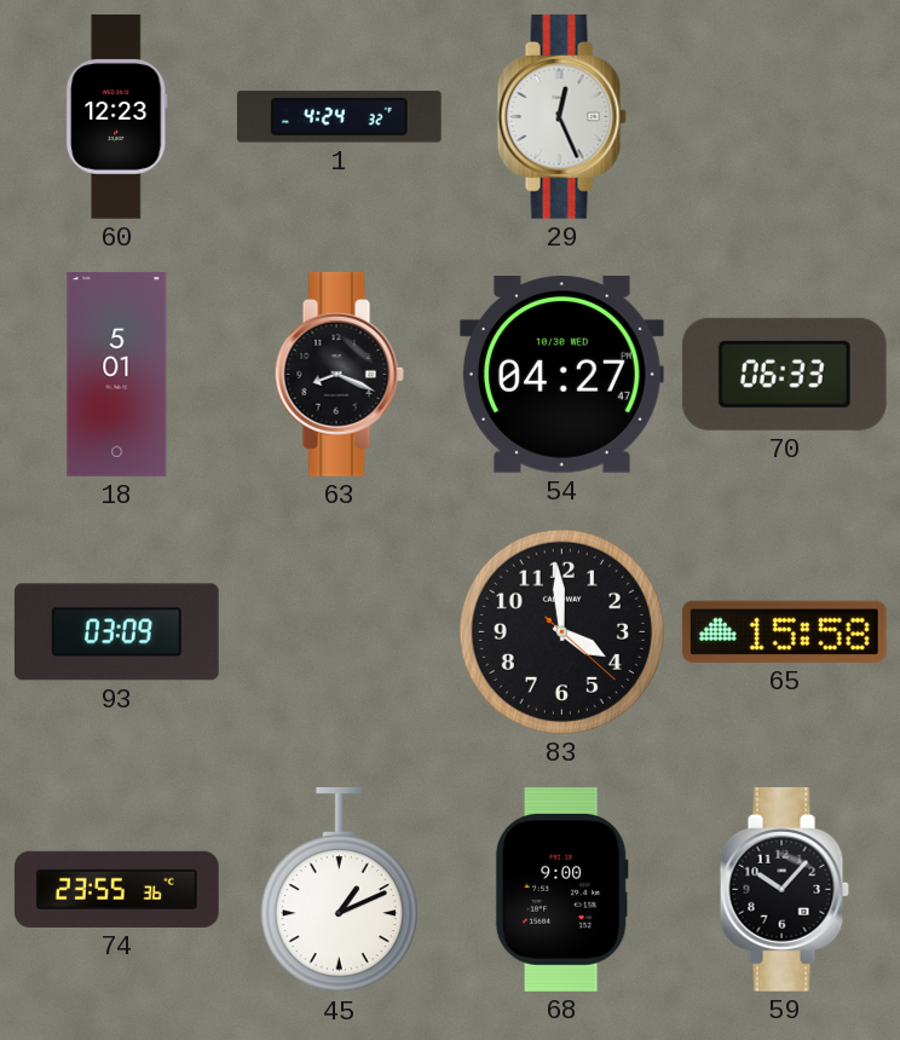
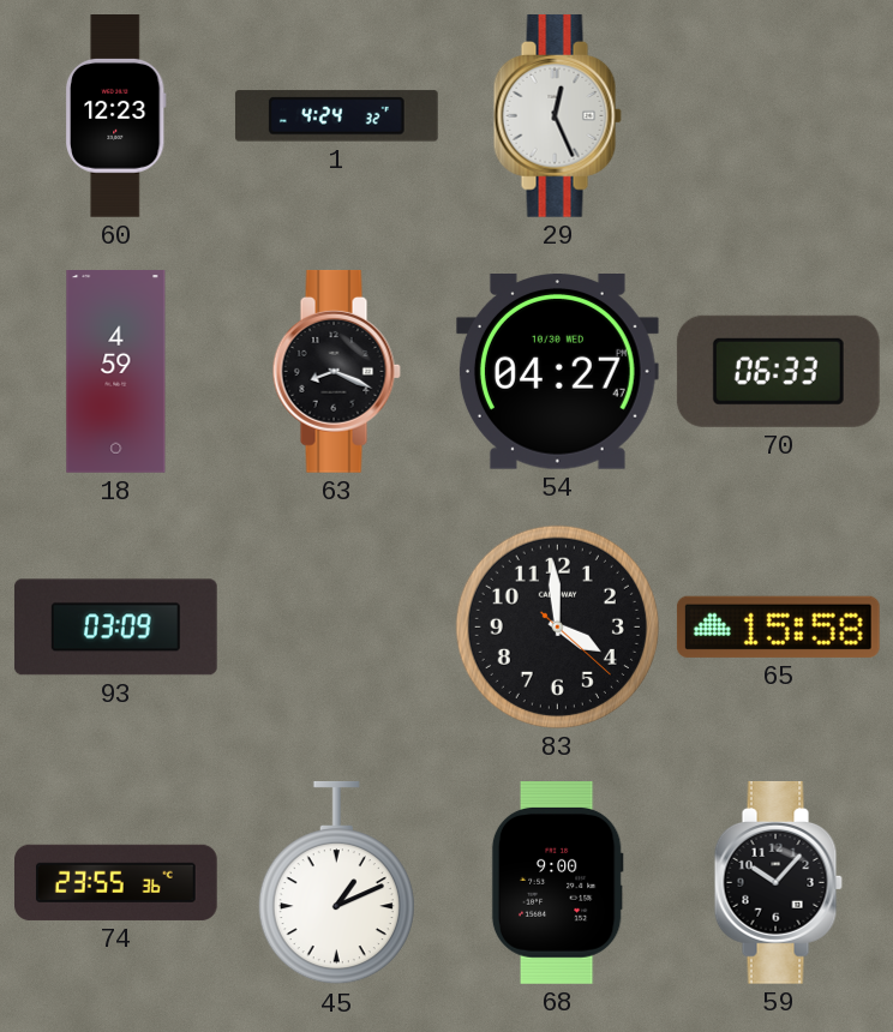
18: 5:01 -> 4:59 (116, 372)
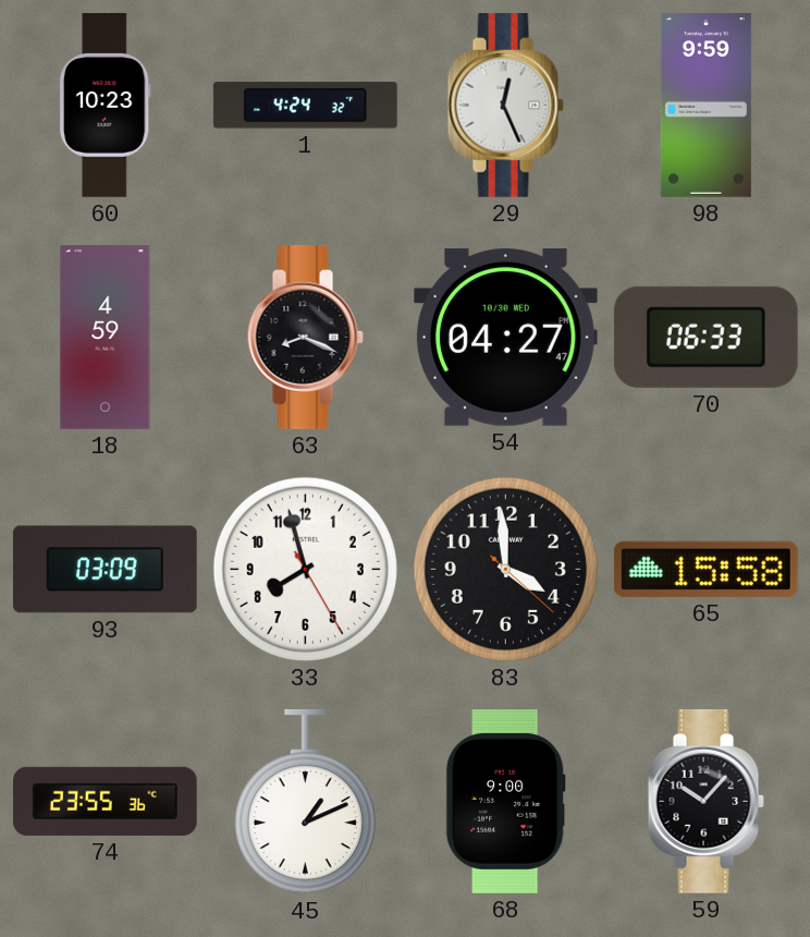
60: 12:23 -> 10:23 (105, 106)
98: none -> 9:59 (705, 106)
33: none -> 7:57 (305, 569)
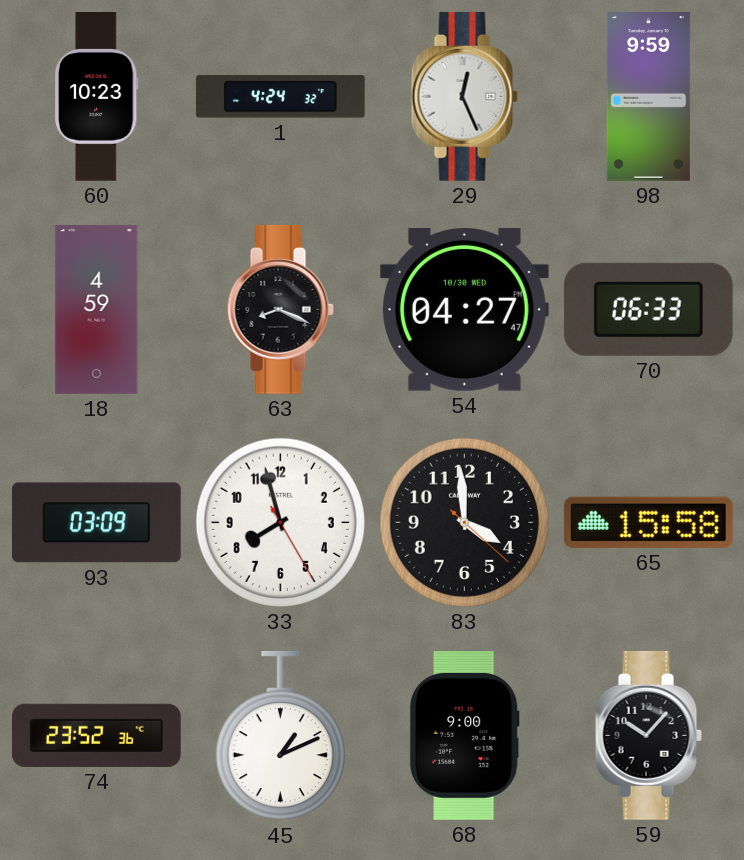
74: 23:55 -> 23:52 (97, 735)
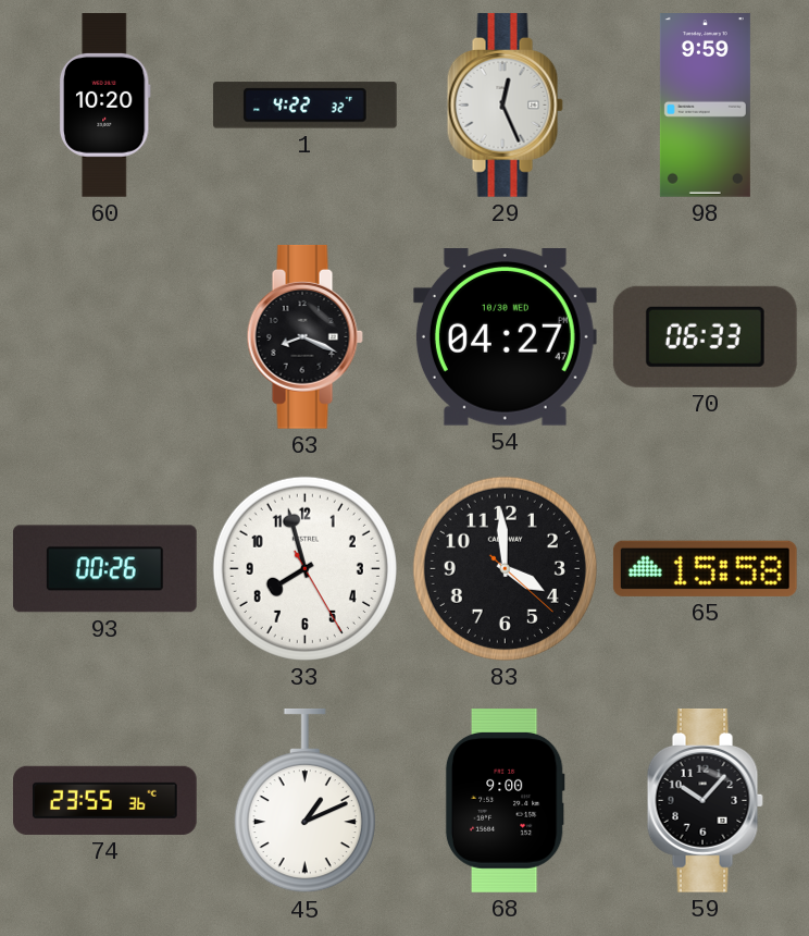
60: 10:23 -> 10:20 (104, 106)
1: 4:24 -> 4:22 (304, 106)
18: 4:59 -> none (97, 310)
93: 03:09 -> 00:26 (104, 569)
74: 23:52 -> 23:55 (105, 800)
